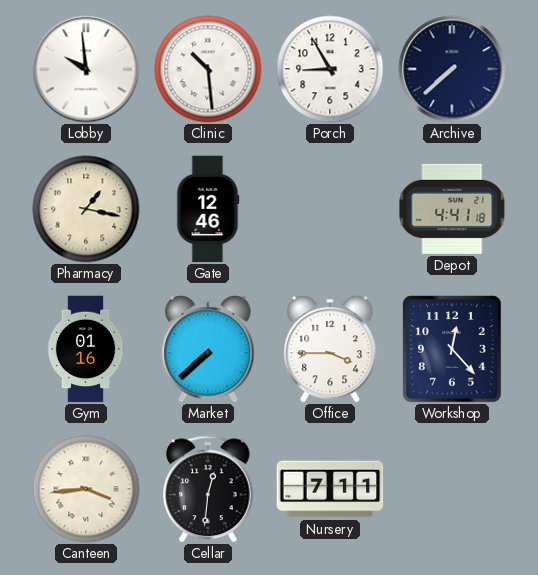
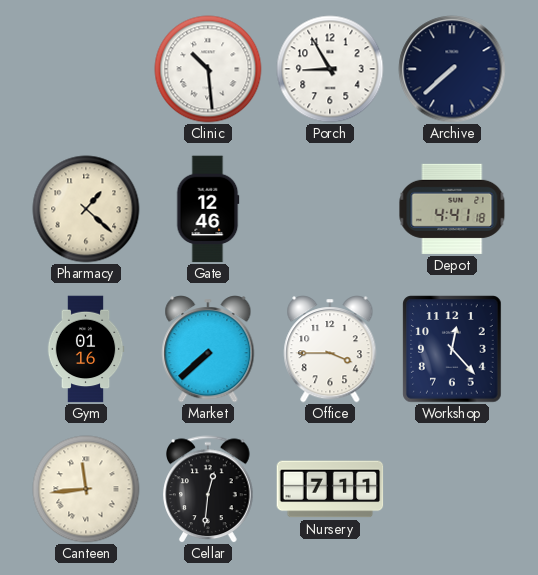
Lobby: 9:59 -> none (86, 69)
Pharmacy: 1:17 -> 1:22 (86, 209)
Canteen: 3:44 -> 11:44 (86, 489)
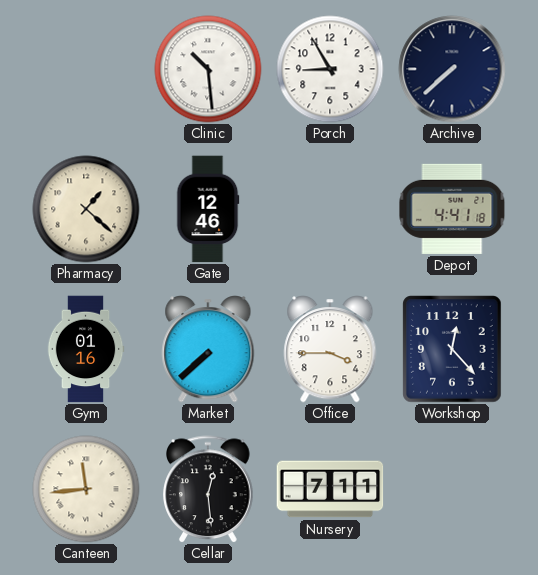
Cellar: 12:31 -> 12:29 (208, 489)
